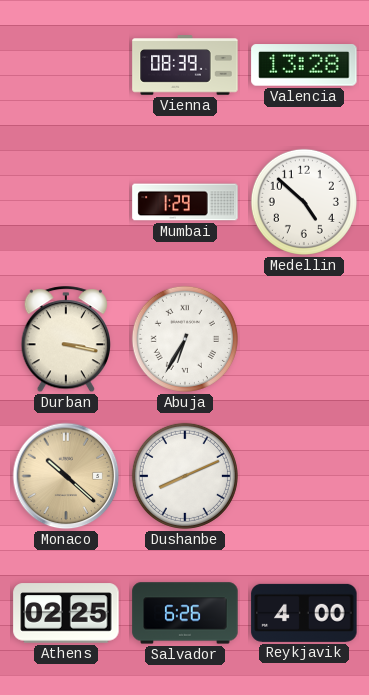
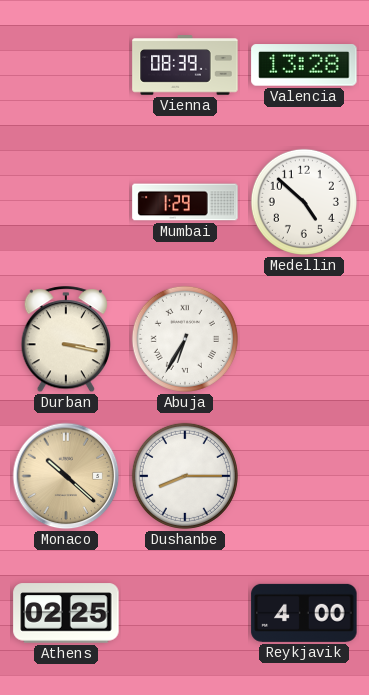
Dushanbe: 8:11 -> 8:15 (185, 476)
Salvador: 6:26 -> none (185, 613)
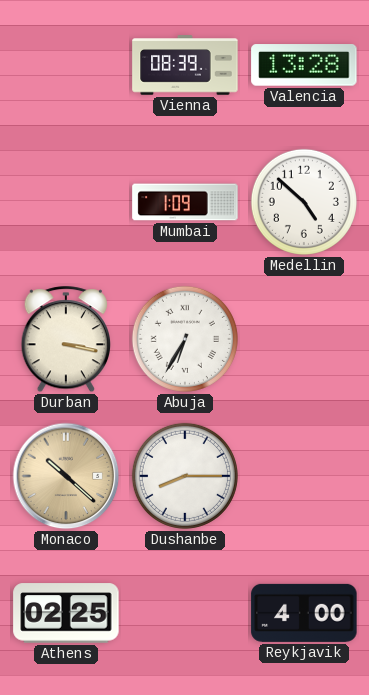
Mumbai: 1:29 -> 1:09 (185, 202)
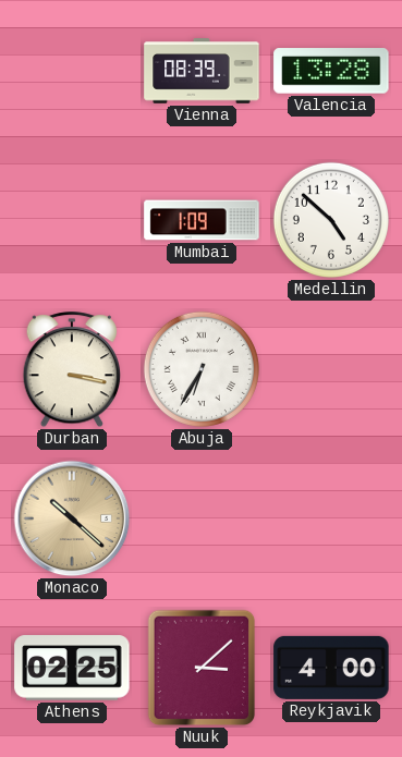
Dushanbe: 8:15 -> none (185, 476)
Nuuk: none -> 3:08 (202, 668)
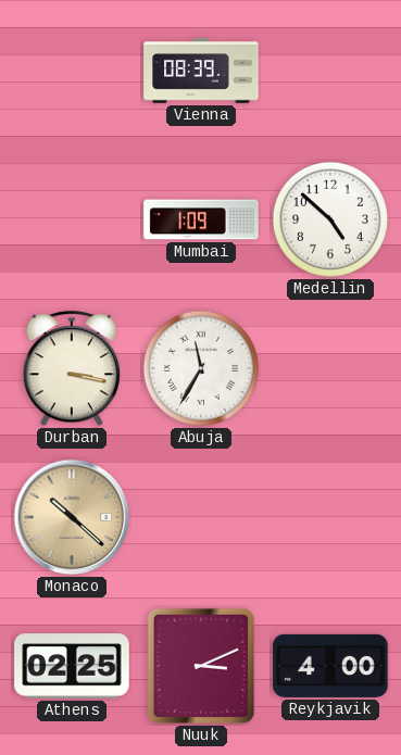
Valencia: 13:28 -> none (331, 71)
Abuja: 6:35 -> 11:35 (201, 368)
Nuuk: 3:08 -> 3:11 (201, 666)
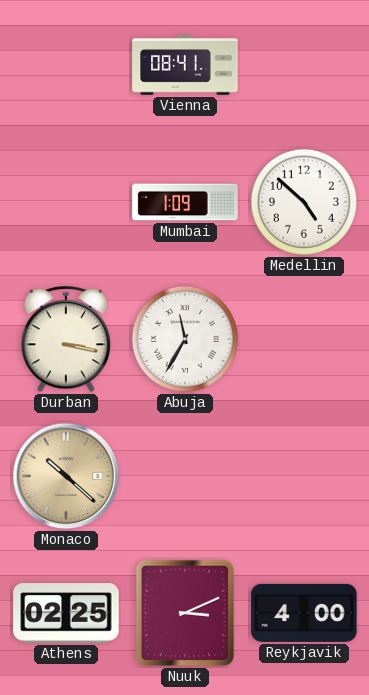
Vienna: 08:39 -> 08:41 (185, 65)
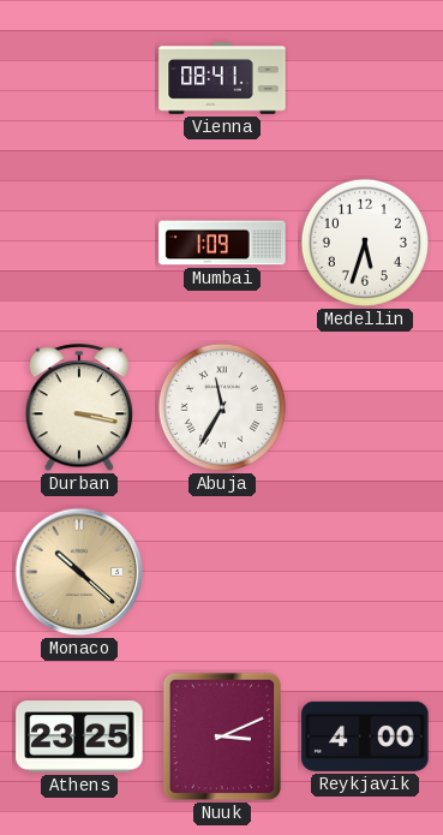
Medellin: 4:52 -> 5:33 (365, 243)
Athens: 02:25 -> 23:25 (79, 736)
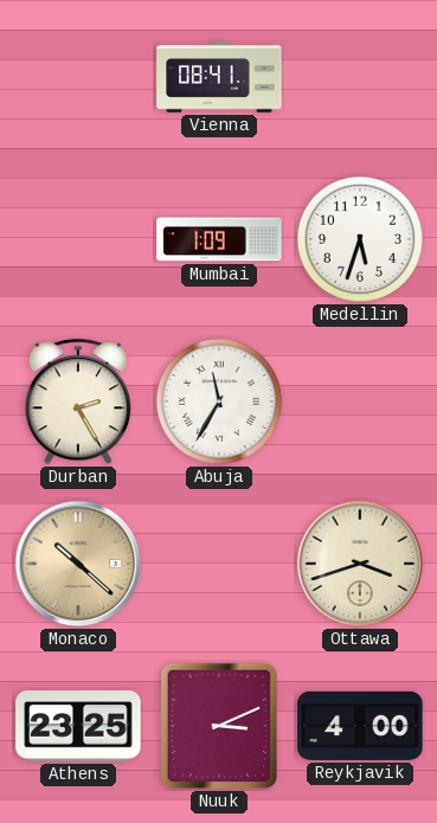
Durban: 3:17 -> 2:25 (77, 403)
Ottawa: none -> 3:42 (360, 564)
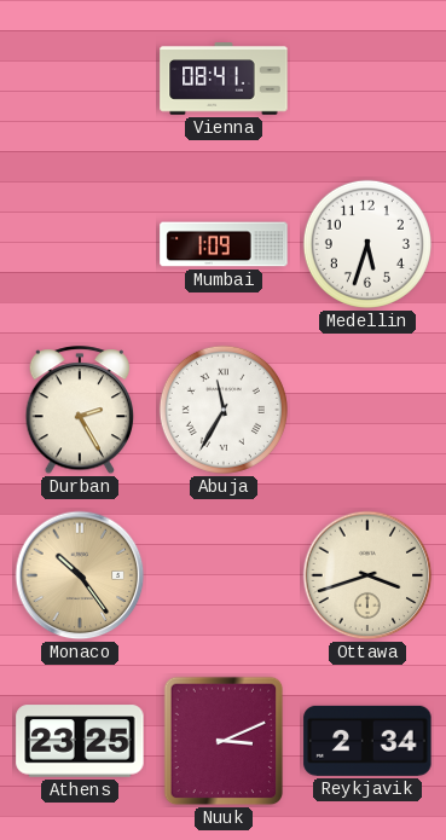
Monaco: 10:22 -> 10:24 (80, 575)
Reykjavik: 4:00 -> 2:34 (367, 741)
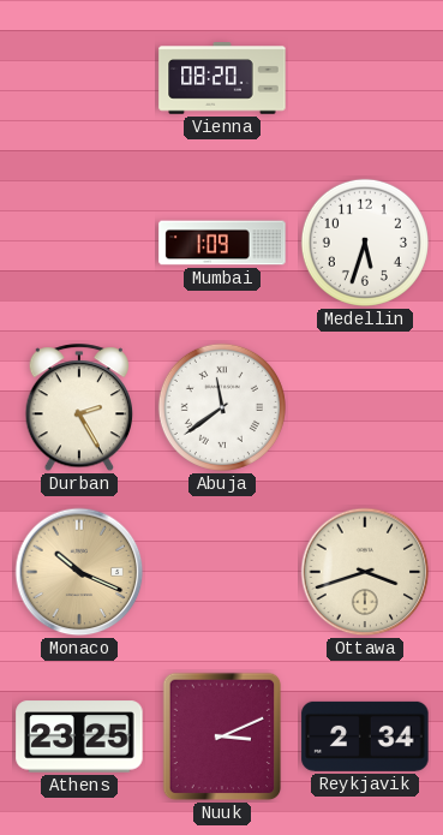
Vienna: 08:41 -> 08:20 (222, 78)
Abuja: 11:35 -> 11:39 (222, 407)
Monaco: 10:24 -> 10:19 (79, 572)
